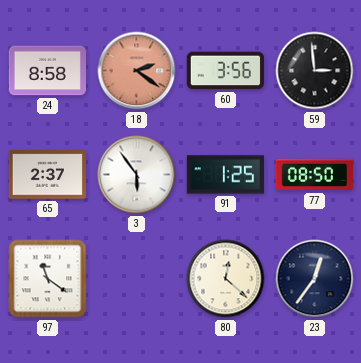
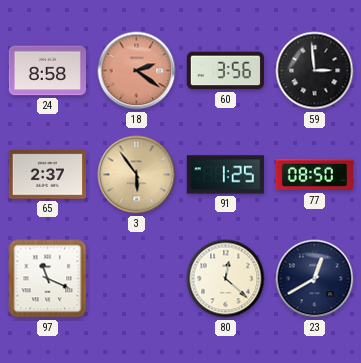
3 dial: white -> champagne (137, 175)
97: 11:21 -> 11:19 (48, 279)
23: 12:36 -> 12:40 (315, 279)
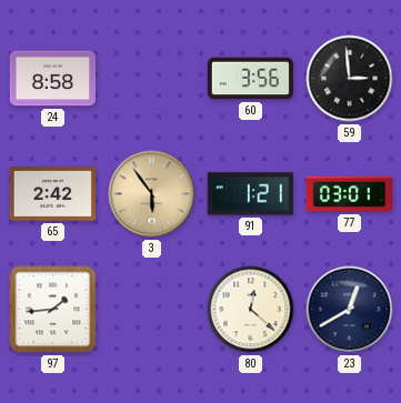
18: 2:21 -> none (137, 71)
65: 2:37 -> 2:42 (52, 194)
91: 1:25 -> 1:21 (250, 194)
77: 08:50 -> 03:01 (349, 194)
97: 11:19 -> 1:44 (53, 310)
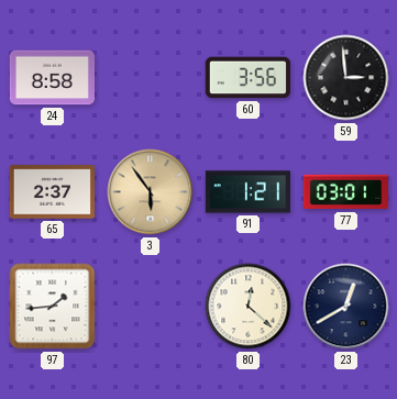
65: 2:42 -> 2:37 (52, 192)
